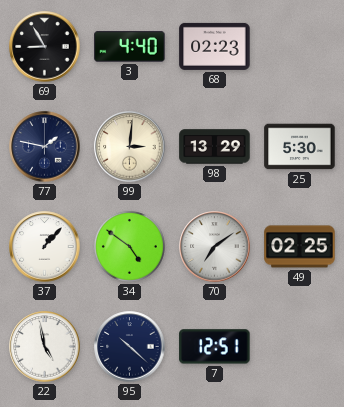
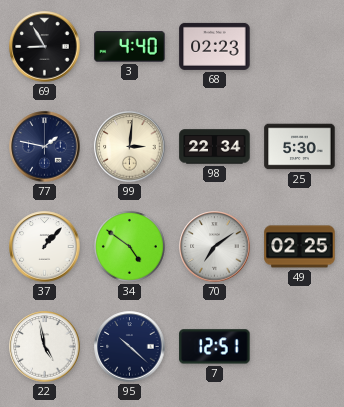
98: 13:29 -> 22:34 (215, 147)
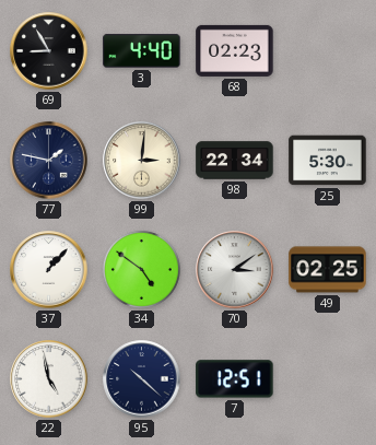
70: 7:09 -> 3:09 (235, 270)
